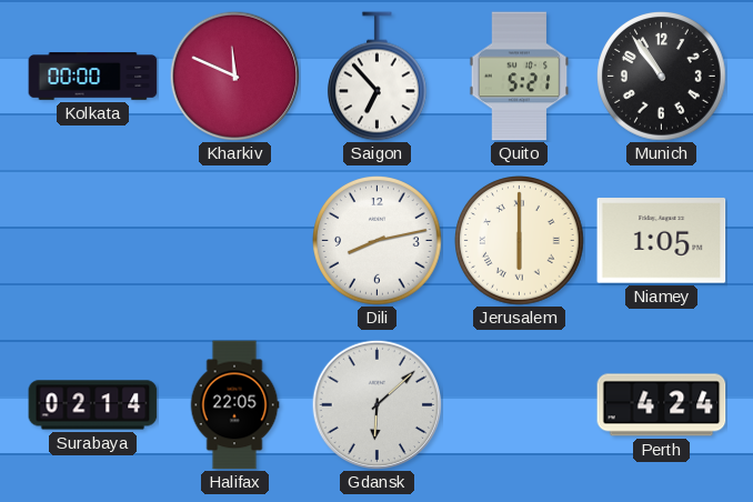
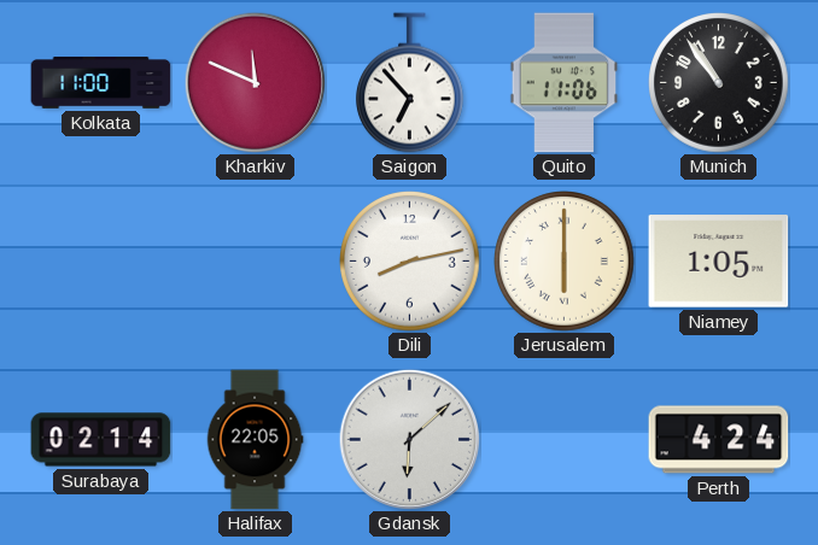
Kolkata: 00:00 -> 11:00 (101, 83)
Quito: 5:21 -> 11:06 (565, 83)
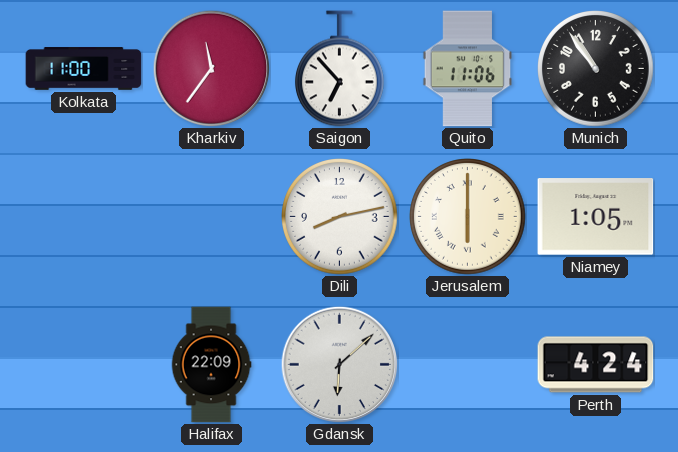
Kharkiv: 11:49 -> 11:36 (211, 68)
Surabaya: 02:14 -> none (101, 440)
Halifax: 22:05 -> 22:09 (211, 365)
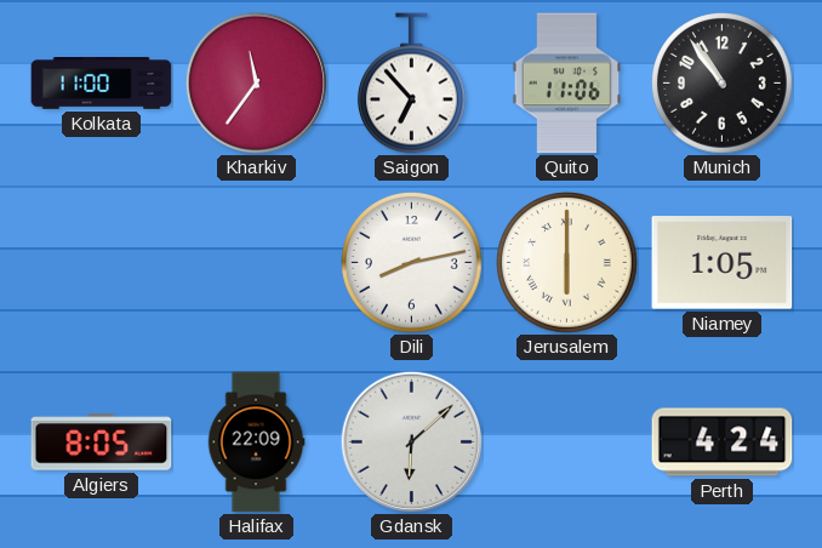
Algiers: none -> 8:05 (102, 443)
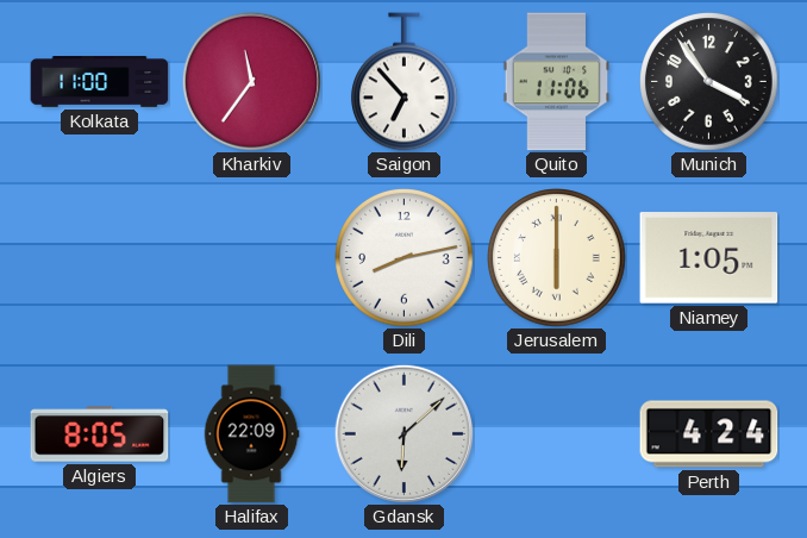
Munich: 10:54 -> 3:54 (709, 82)
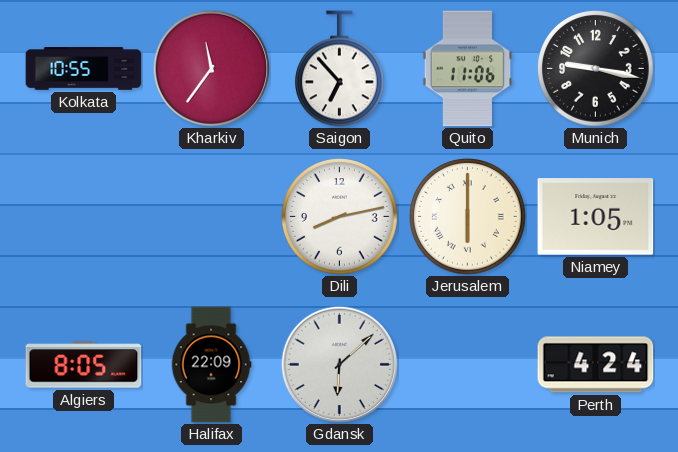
Kolkata: 11:00 -> 10:55 (84, 69)
Munich: 3:54 -> 9:17 (596, 69)
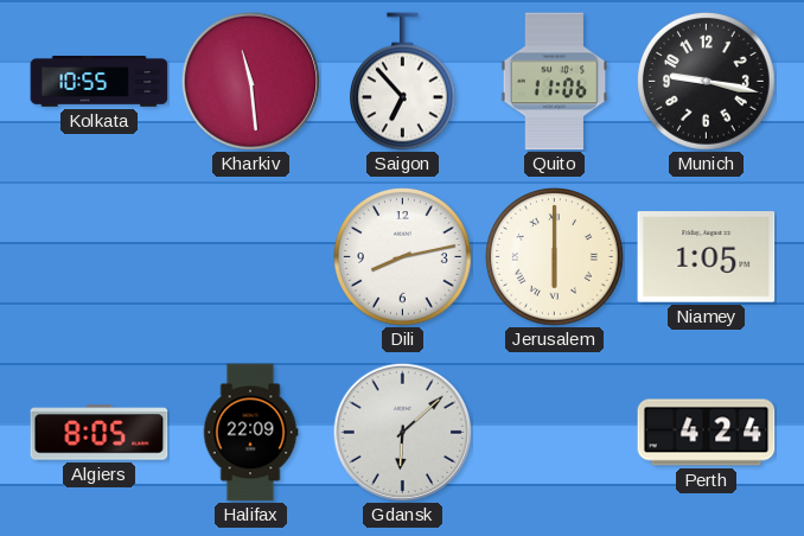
Kharkiv: 11:36 -> 11:29 (250, 81)
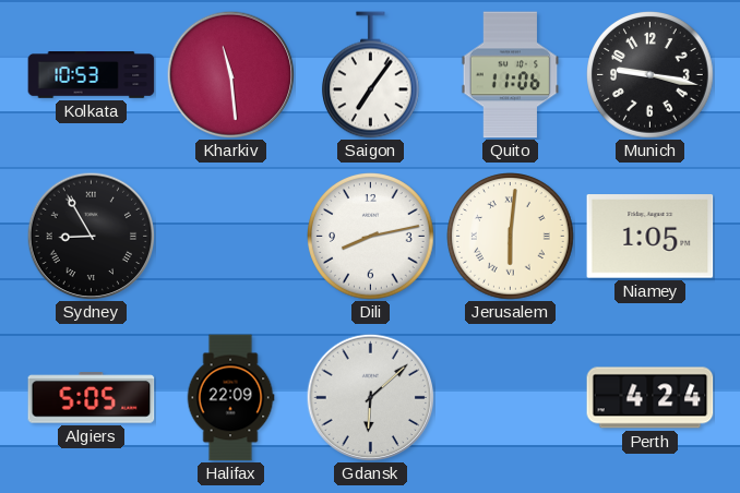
Kolkata: 10:55 -> 10:53 (92, 75)
Saigon: 6:53 -> 7:06 (370, 75)
Sydney: none -> 8:55 (91, 236)
Jerusalem: 6:00 -> 6:01 (511, 237)
Algiers: 8:05 -> 5:05 (92, 398)
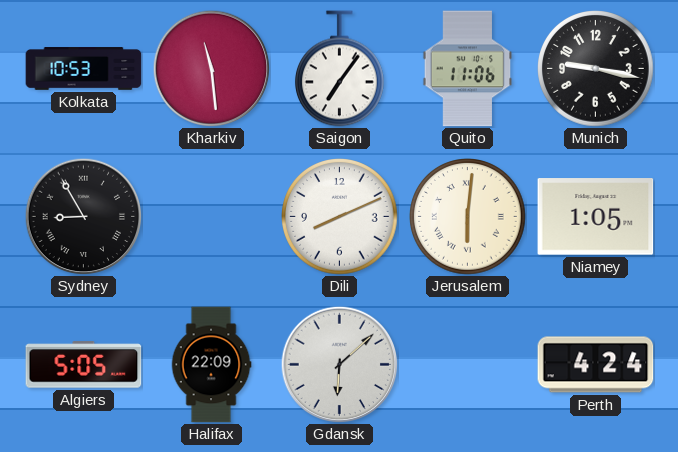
Dili: 8:13 -> 8:11 (340, 217)
